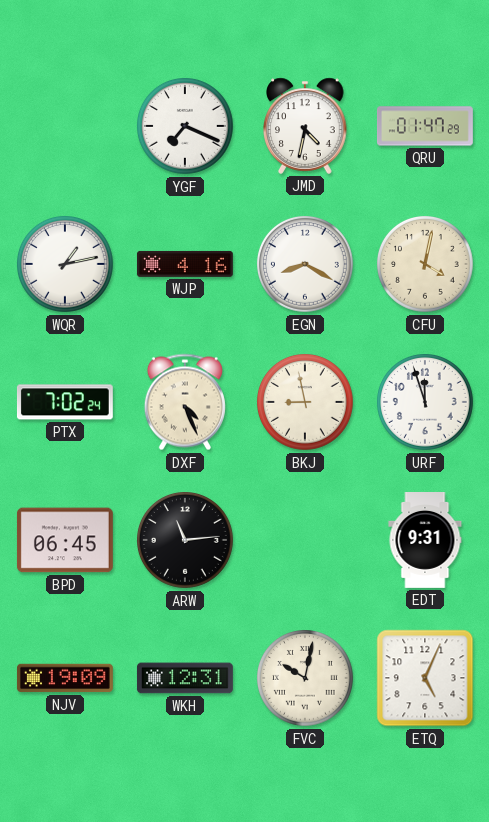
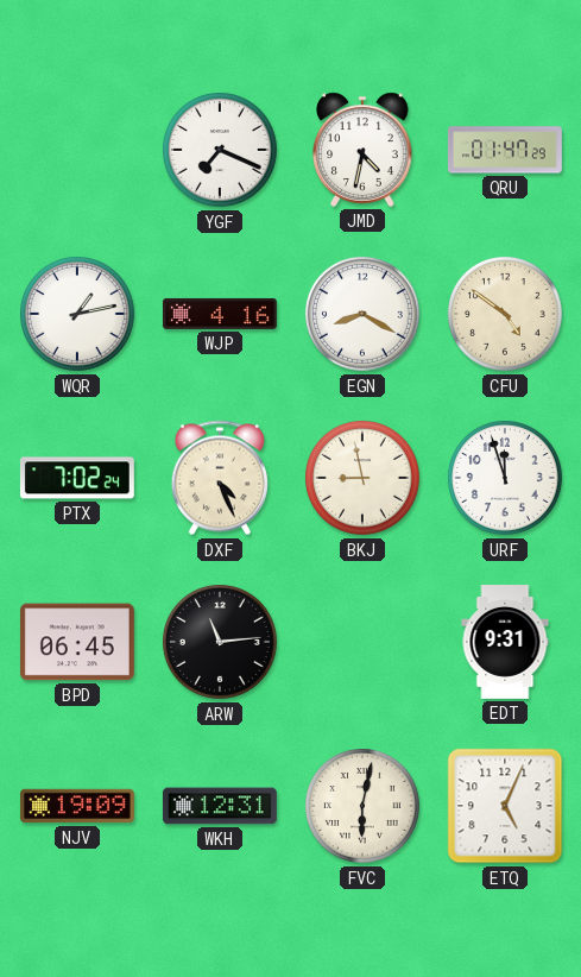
CFU: 4:02 -> 4:51 (506, 315)
FVC: 10:02 -> 6:02 (364, 807)
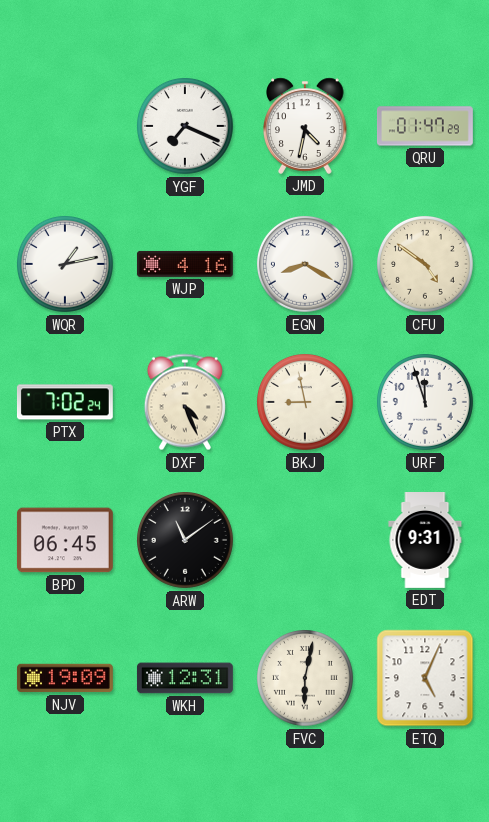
ARW: 11:14 -> 11:09 (186, 541)
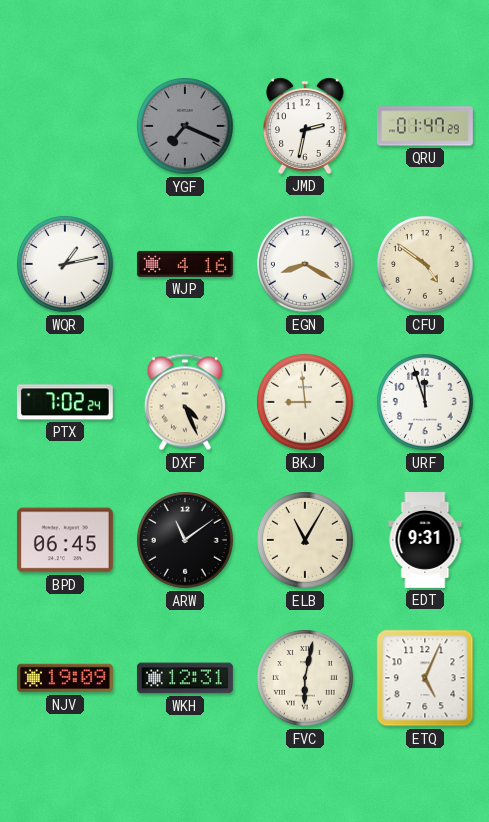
YGF dial: white -> grey (186, 127)
JMD: 4:32 -> 2:32 (305, 126)
BKJ: 8:58 -> 8:59 (306, 403)
ELB: none -> 11:05 (306, 541)
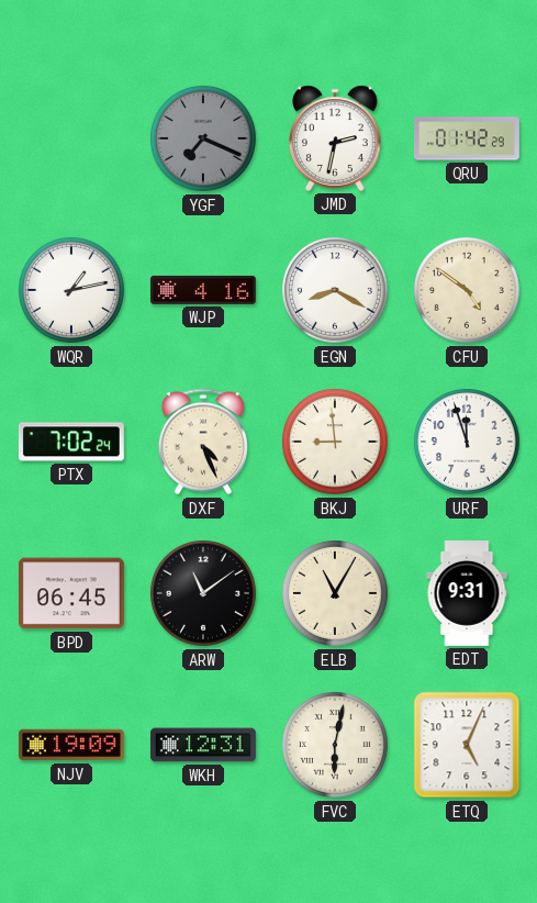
QRU: 01:47 -> 01:42 (468, 138)
